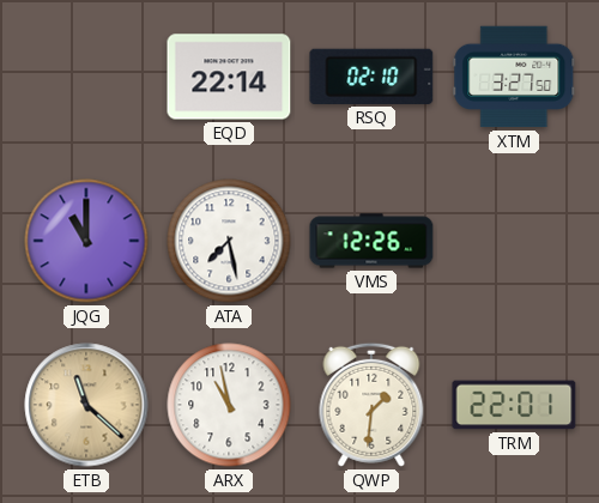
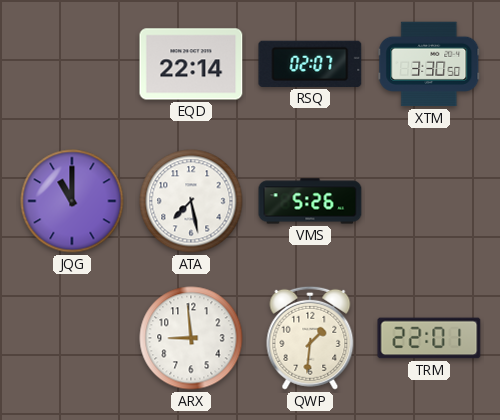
RSQ: 02:10 -> 02:07 (310, 64)
XTM: 3:27 -> 3:30 (429, 64)
VMS: 12:26 -> 5:26 (310, 201)
ETB: 11:22 -> none (86, 405)
ARX: 10:58 -> 8:59 (191, 338)
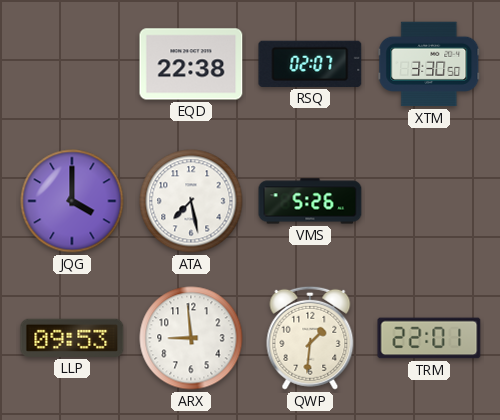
EQD: 22:14 -> 22:38 (191, 64)
JQG: 11:00 -> 4:00 (72, 201)
LLP: none -> 09:53 (72, 338)
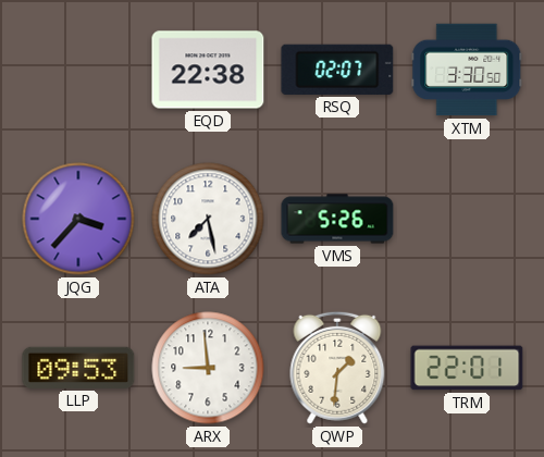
JQG: 4:00 -> 3:37 (78, 219)
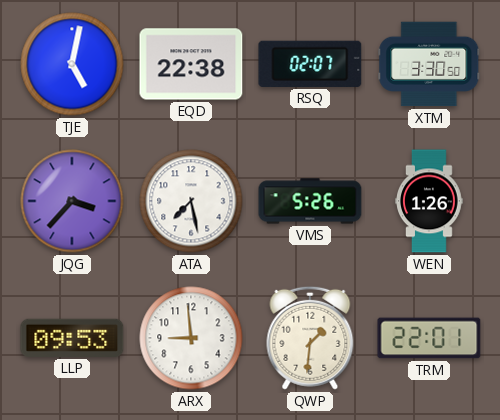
TJE: none -> 5:02 (72, 64)
WEN: none -> 1:26 (429, 201)
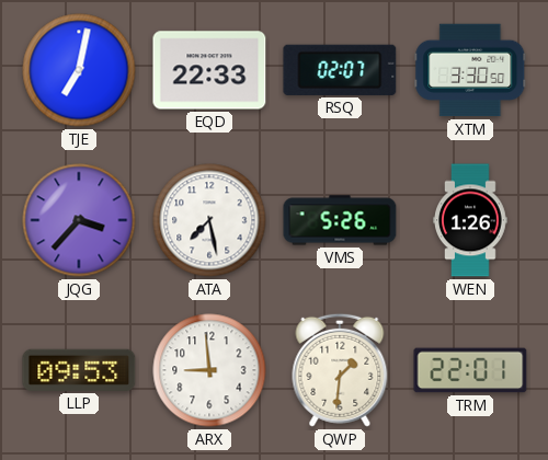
TJE: 5:02 -> 7:02 (79, 70)
EQD: 22:38 -> 22:33 (209, 70)
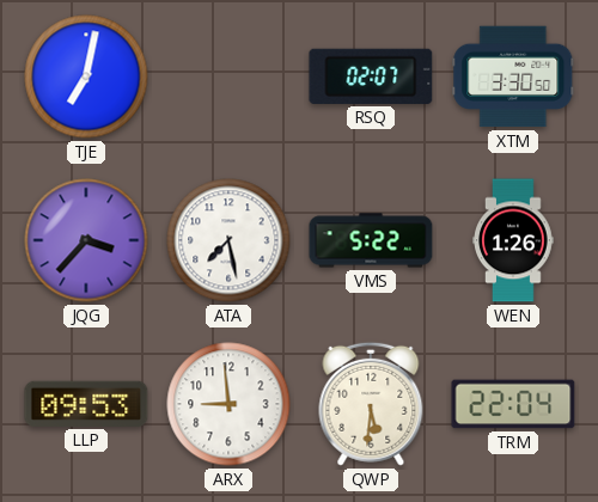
EQD: 22:33 -> none (209, 70)
VMS: 5:26 -> 5:22 (371, 240)
QWP: 1:31 -> 5:31 (371, 404)
TRM: 22:01 -> 22:04 (513, 404)
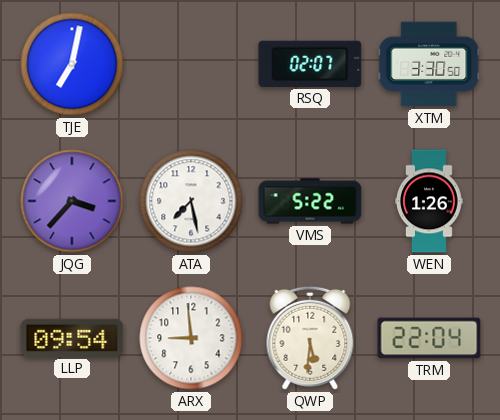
LLP: 09:53 -> 09:54 (72, 338)
